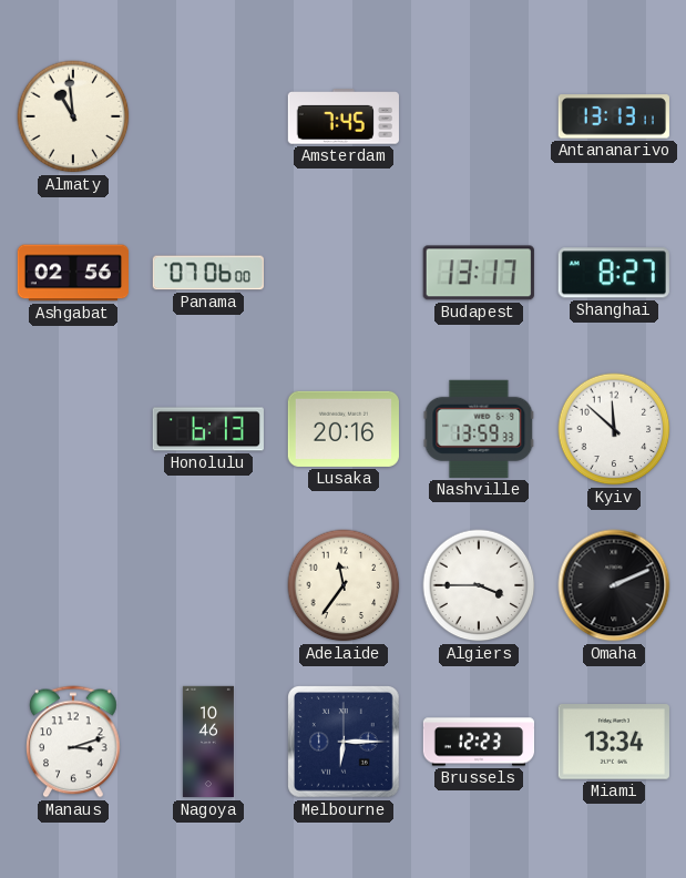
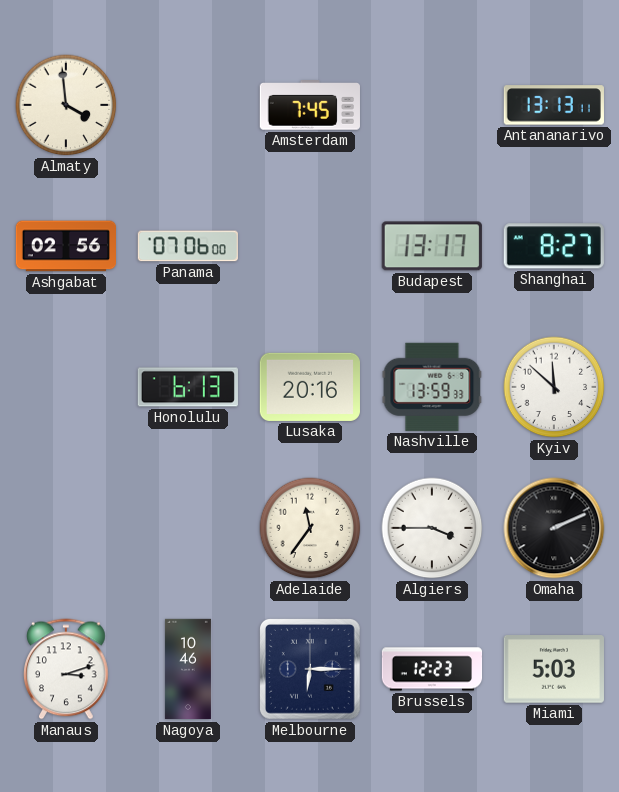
Almaty: 10:59 -> 3:59 (66, 105)
Miami: 13:34 -> 5:03 (554, 669)
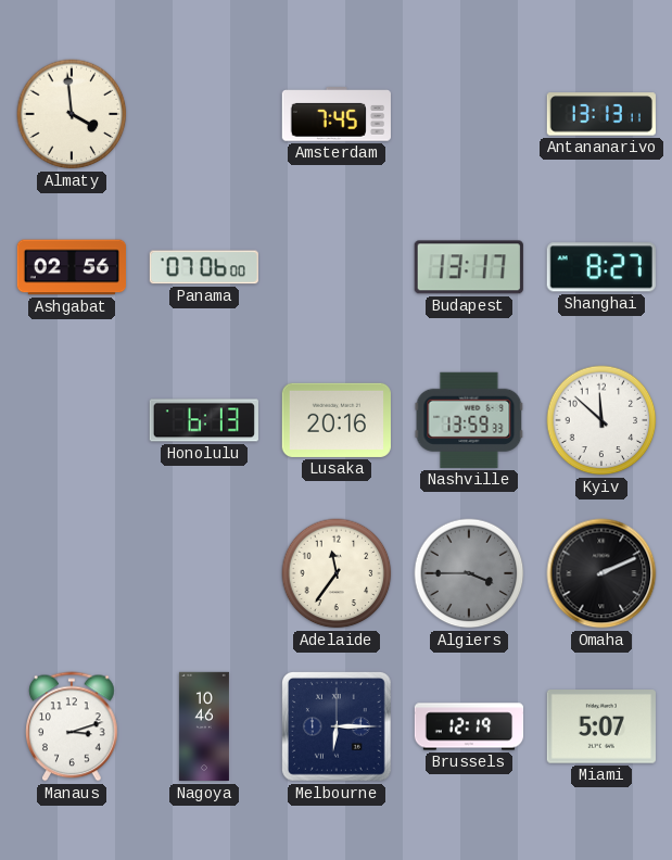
Algiers dial: white -> grey (469, 573)
Brussels: 12:23 -> 12:19 (469, 726)
Miami: 5:03 -> 5:07 (601, 726)
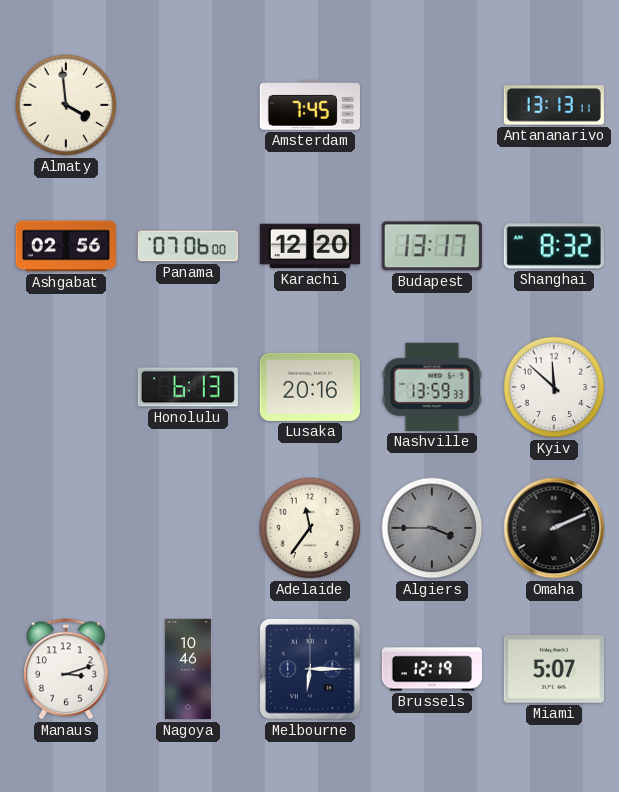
Karachi: none -> 12:20 (309, 246)
Shanghai: 8:27 -> 8:32 (554, 246)
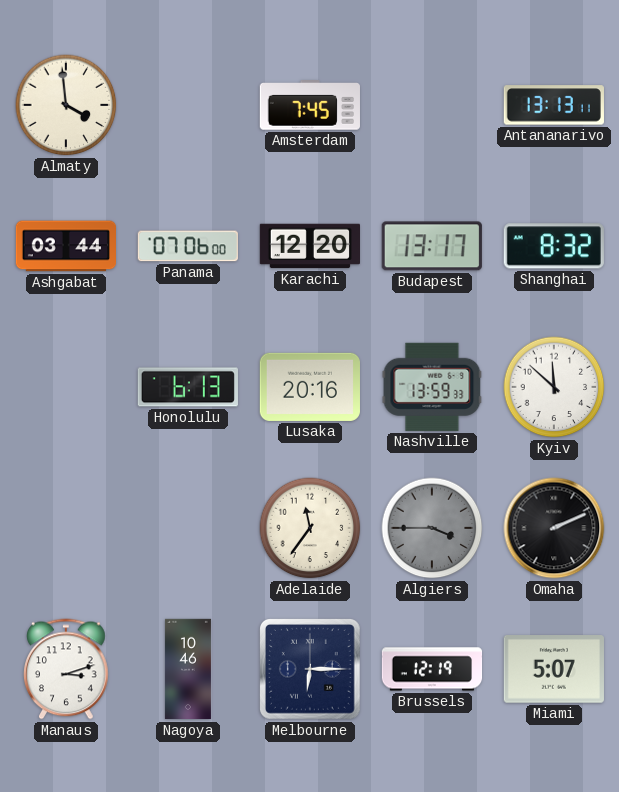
Ashgabat: 02:56 -> 03:44 (65, 246)
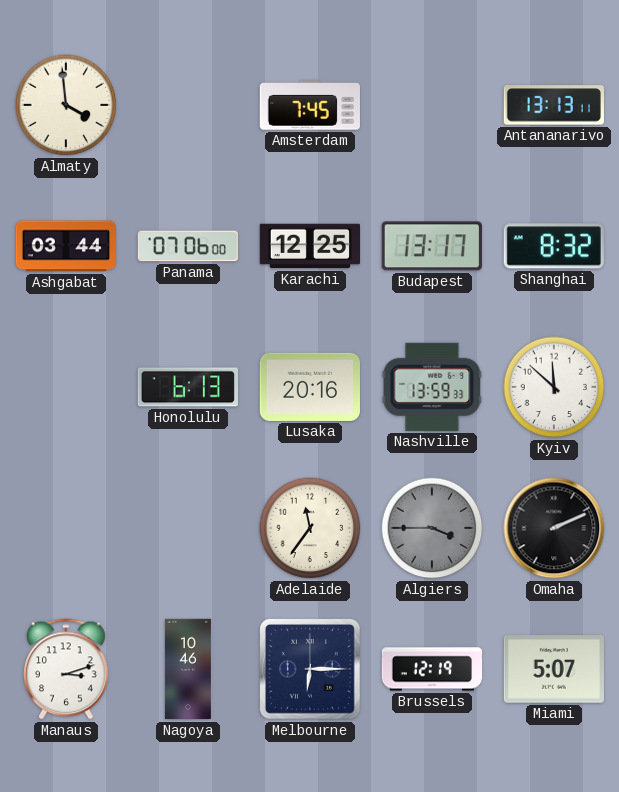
Karachi: 12:20 -> 12:25 (309, 246)
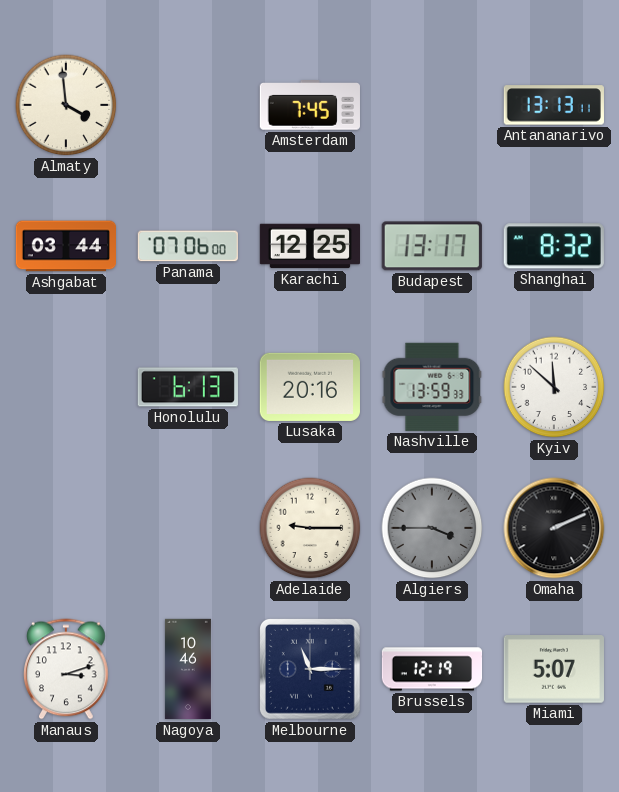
Adelaide: 11:36 -> 9:15 (310, 528)
Melbourne: 6:15 -> 11:15 (310, 669)
